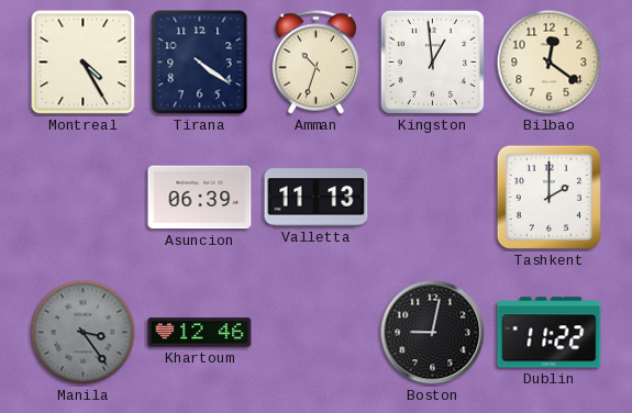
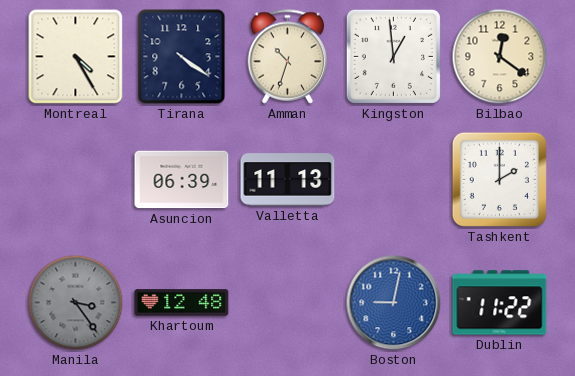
Khartoum: 12:46 -> 12:48 (182, 303)
Boston dial: black -> blue (394, 303)
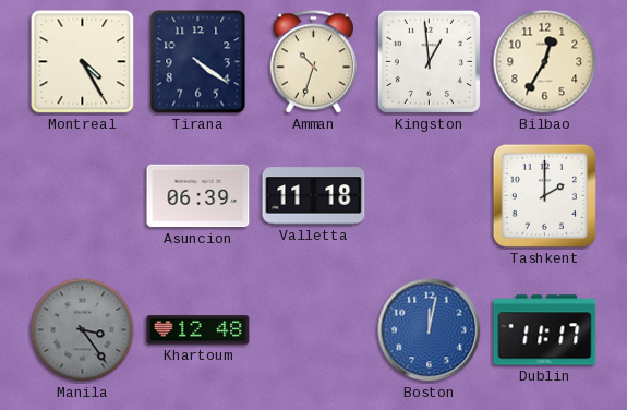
Bilbao: 12:21 -> 12:35 (545, 62)
Valletta: 11:13 -> 11:18 (314, 196)
Boston: 9:02 -> 12:02 (430, 330)
Dublin: 11:22 -> 11:17 (545, 330)
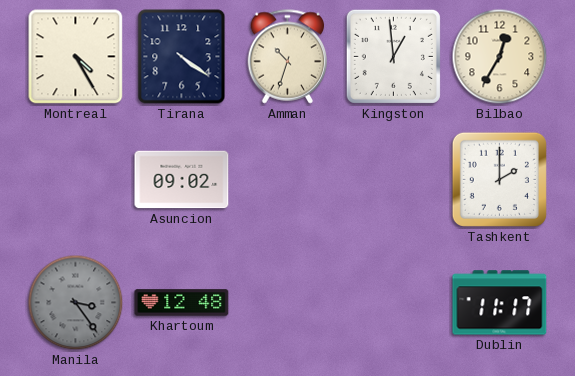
Asuncion: 06:39 -> 09:02 (182, 180)
Valletta: 11:18 -> none (314, 196)
Boston: 12:02 -> none (430, 330)
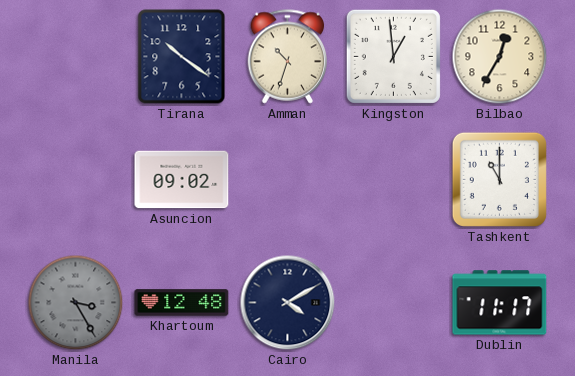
Montreal: 4:25 -> none (76, 57)
Tirana: 4:21 -> 10:21 (182, 57)
Tashkent: 2:00 -> 11:00 (499, 179)
Manila: 3:24 -> 3:25 (76, 303)
Cairo: none -> 4:10 (288, 303)
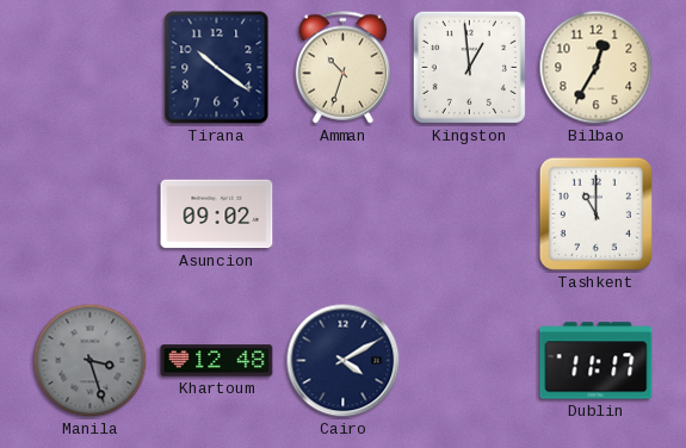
Manila: 3:25 -> 3:27 (91, 361)
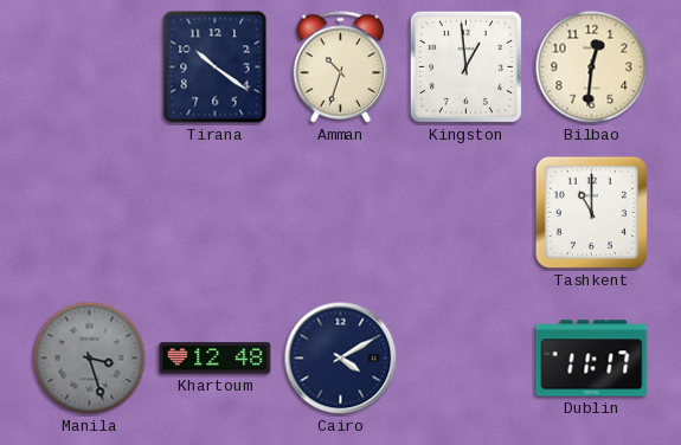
Bilbao: 12:35 -> 12:31 (592, 67)
Asuncion: 09:02 -> none (217, 214)
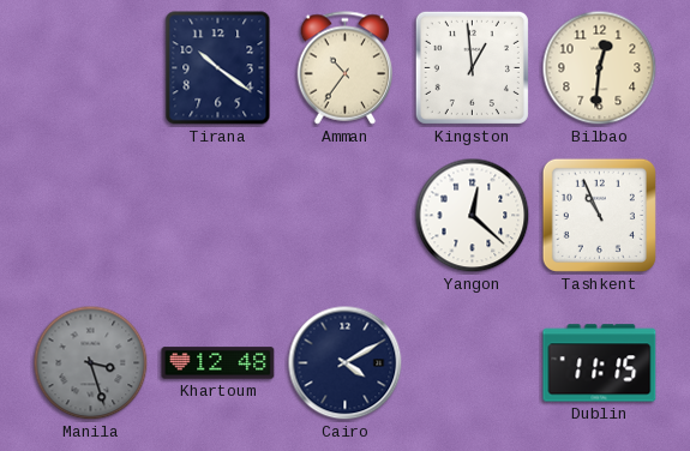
Amman: 10:33 -> 10:36 (346, 68)
Yangon: none -> 12:22 (473, 216)
Tashkent: 11:00 -> 10:56 (599, 215)
Dublin: 11:17 -> 11:15 (600, 363)
